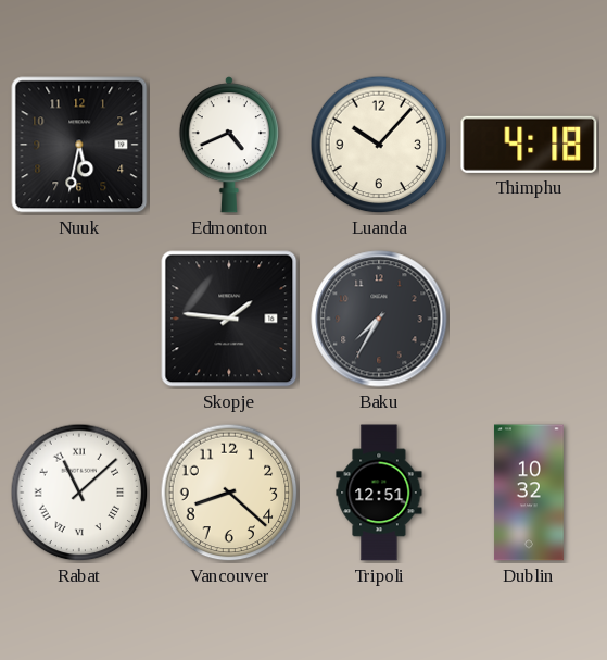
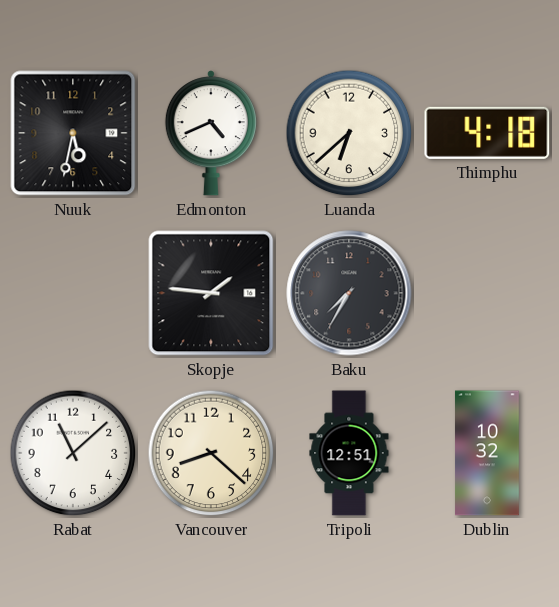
Luanda: 10:07 -> 6:38 (349, 133)
Rabat numerals: Roman -> Arabic (73, 453)
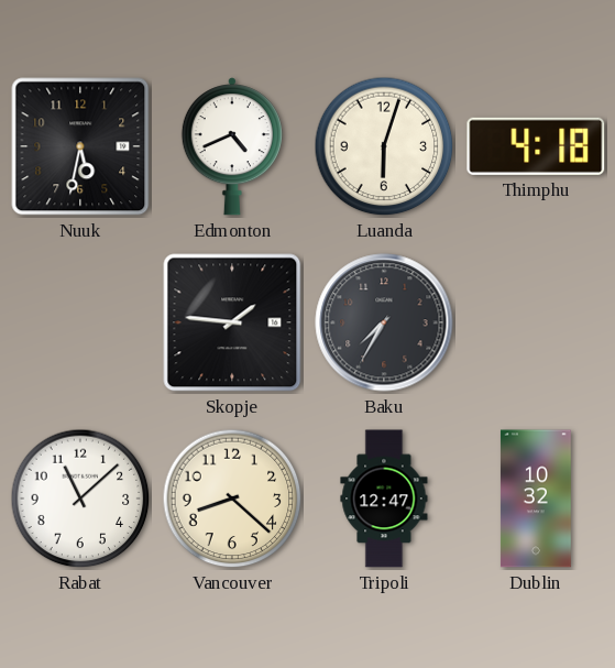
Luanda: 6:38 -> 6:03 (384, 146)
Tripoli: 12:51 -> 12:47 (384, 499)
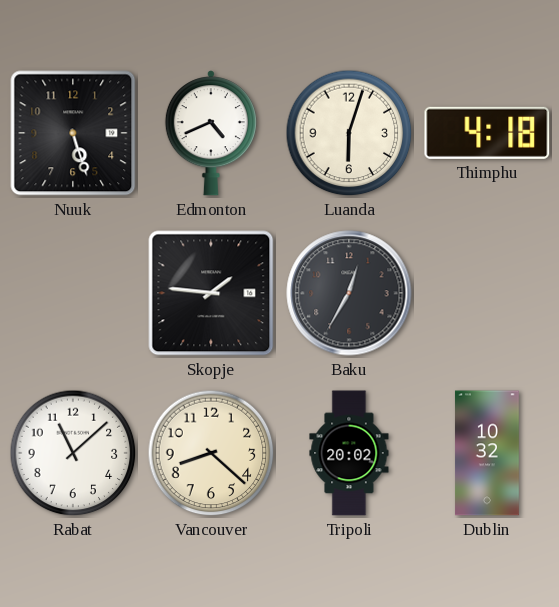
Nuuk: 5:32 -> 5:27 (73, 133)
Baku: 7:35 -> 12:35 (349, 293)
Tripoli: 12:47 -> 20:02 (349, 453)
